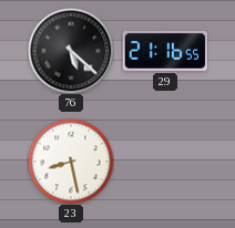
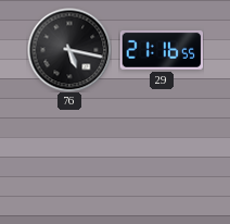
76: 5:22 -> 5:17 (69, 50)
23: 8:28 -> none (71, 162)
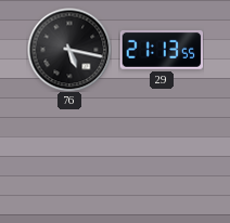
29: 21:16 -> 21:13 (162, 50)
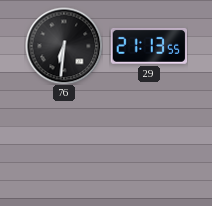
76: 5:17 -> 6:31 (64, 46)
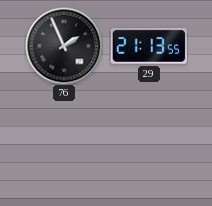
76: 6:31 -> 1:56 (64, 46)
